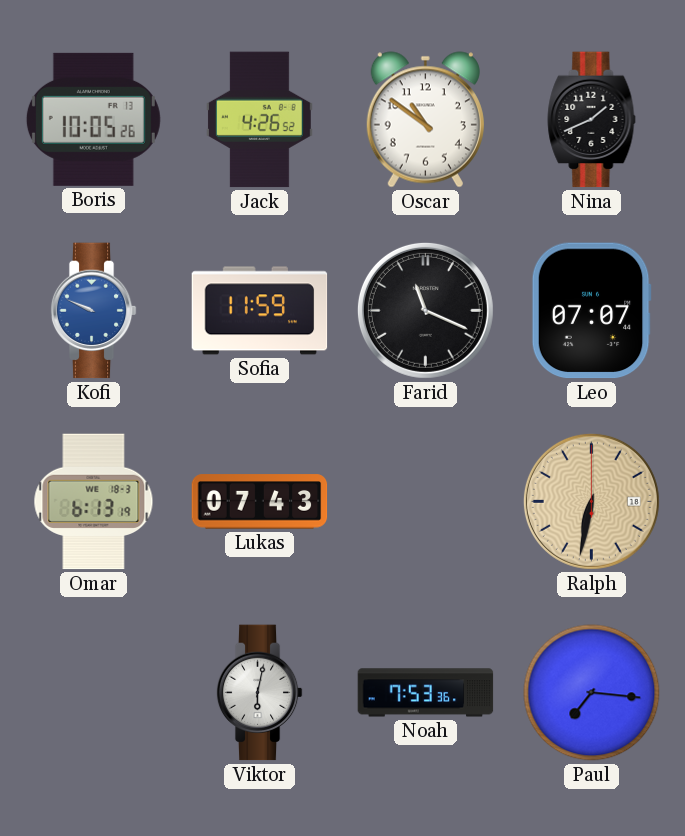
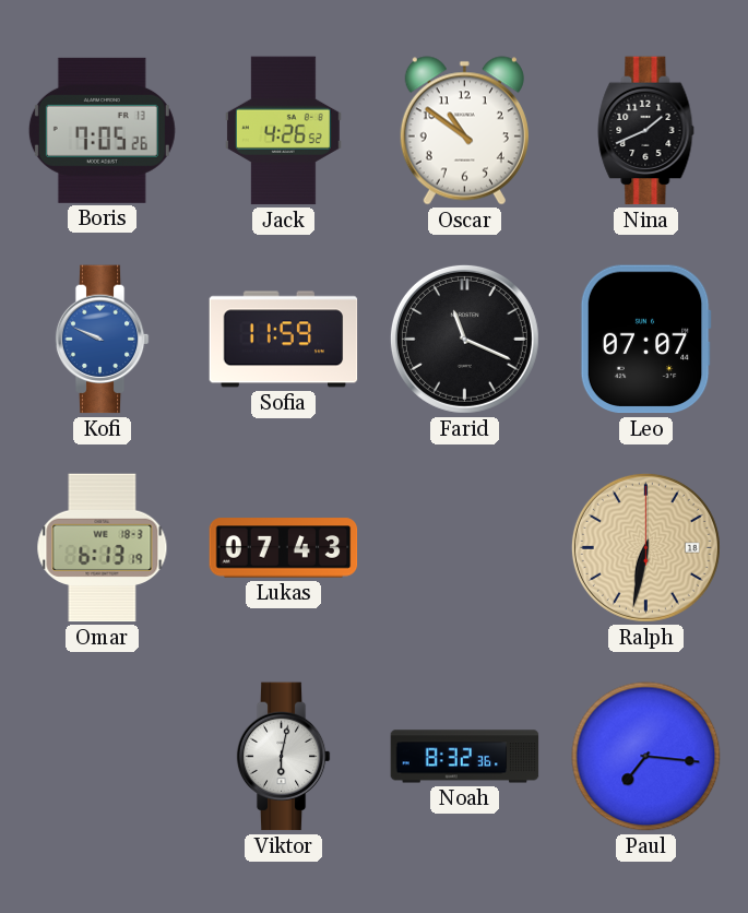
Boris: 10:05 -> 7:05 (102, 130)
Noah: 7:53 -> 8:32 (465, 757)
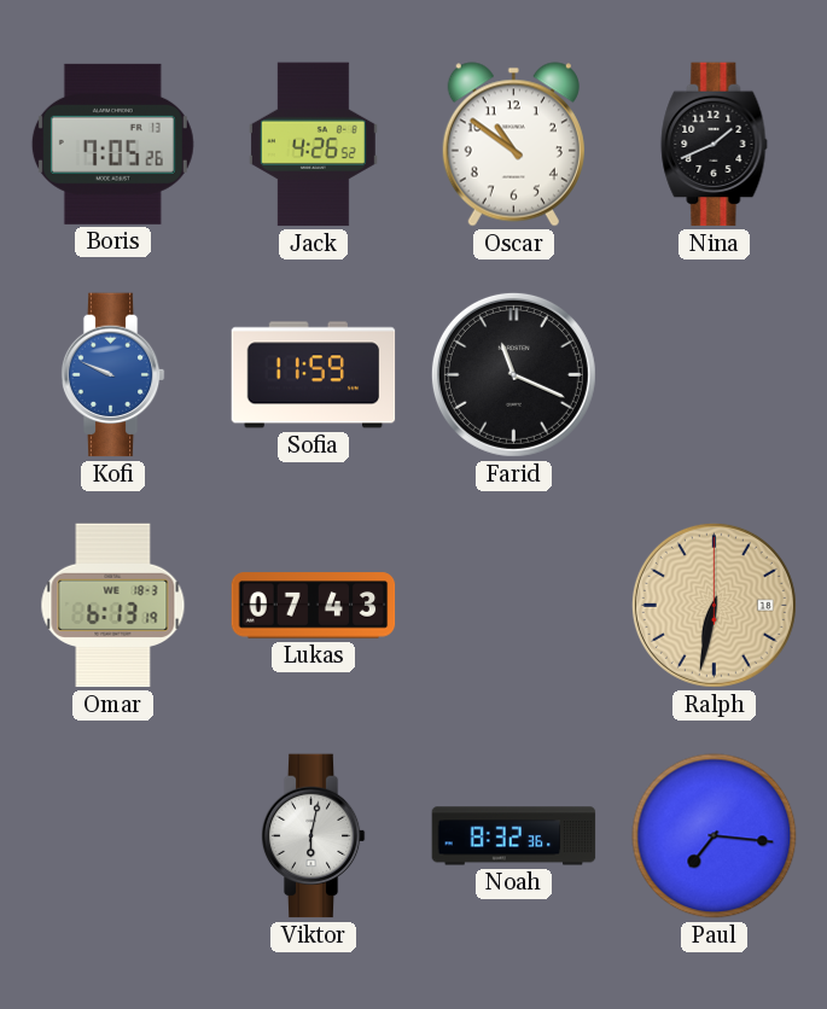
Leo: 07:07 -> none (645, 340)
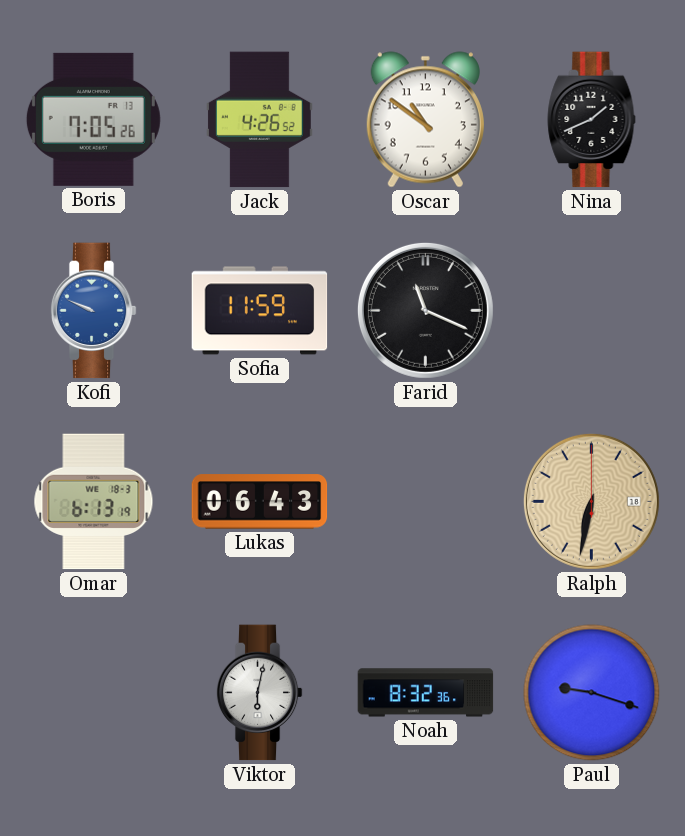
Lukas: 07:43 -> 06:43 (260, 502)
Paul: 7:16 -> 9:18 (592, 693)
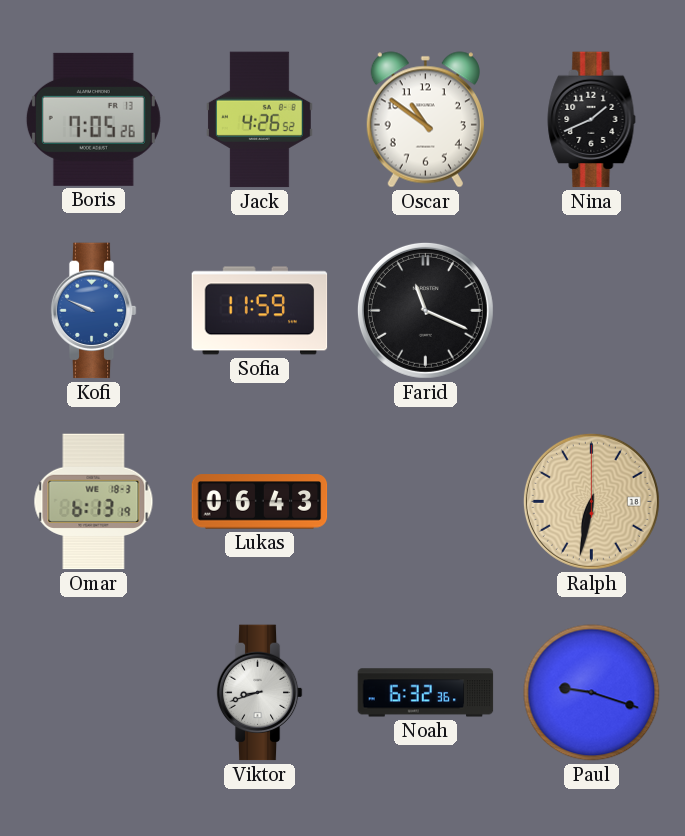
Viktor: 6:02 -> 8:42 (259, 693)
Noah: 8:32 -> 6:32 (426, 693)
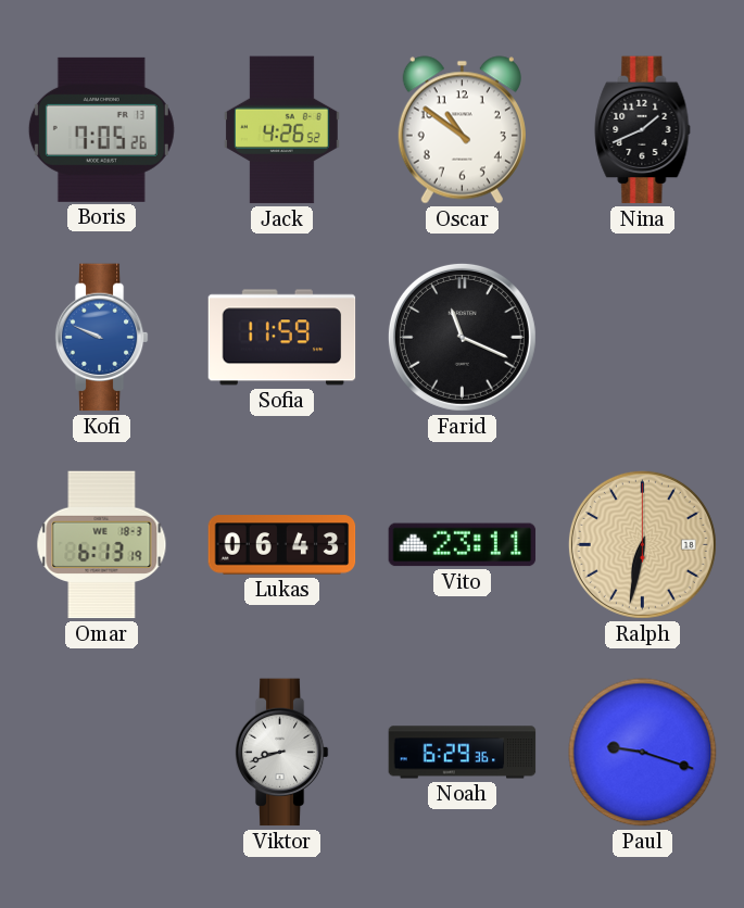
Vito: none -> 23:11 (463, 545)
Noah: 6:32 -> 6:29 (463, 753)
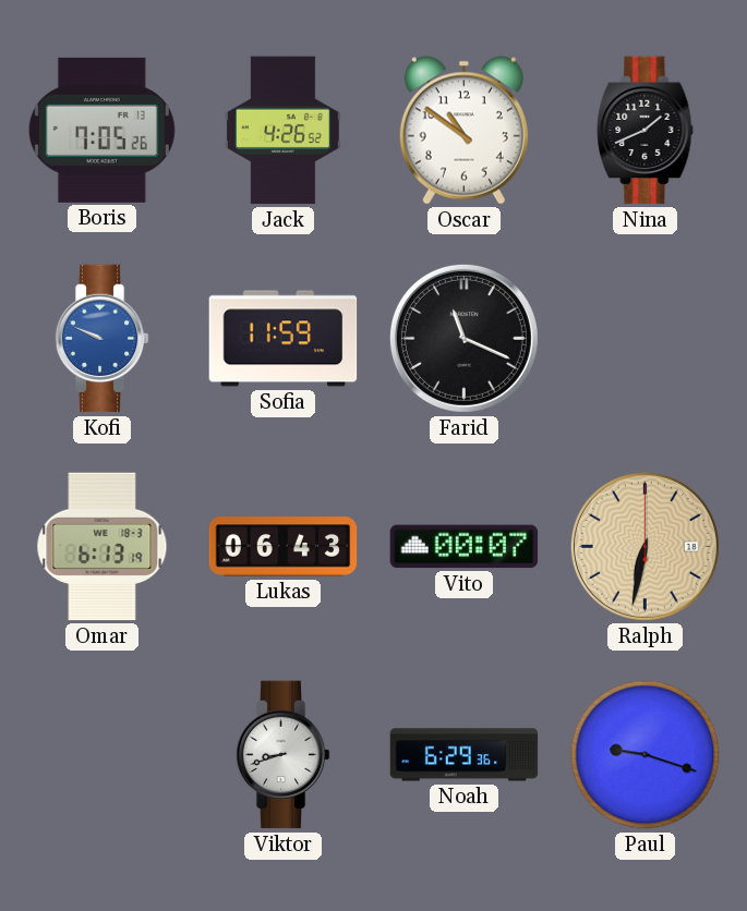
Vito: 23:11 -> 00:07 (465, 547)
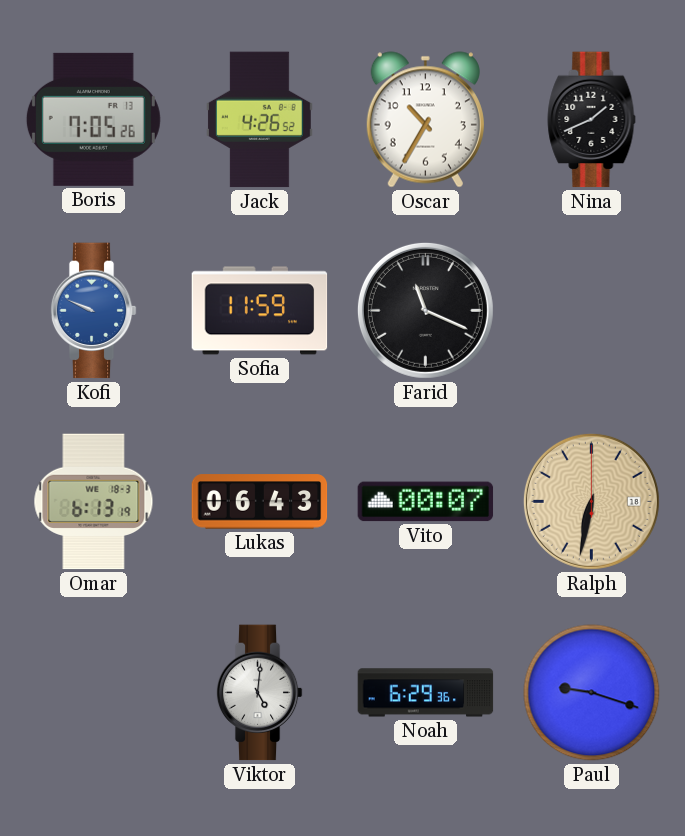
Oscar: 10:51 -> 10:35 (425, 120)
Viktor: 8:42 -> 5:01 (259, 693)
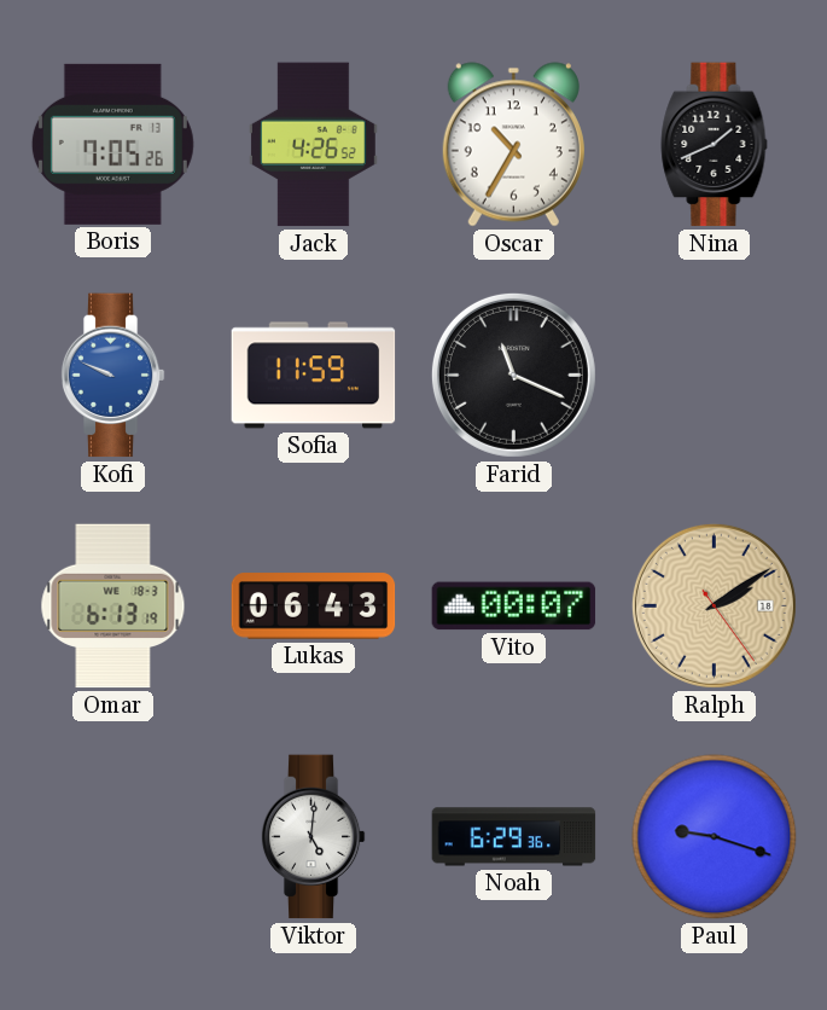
Ralph: 6:32 -> 2:09 (714, 605)
